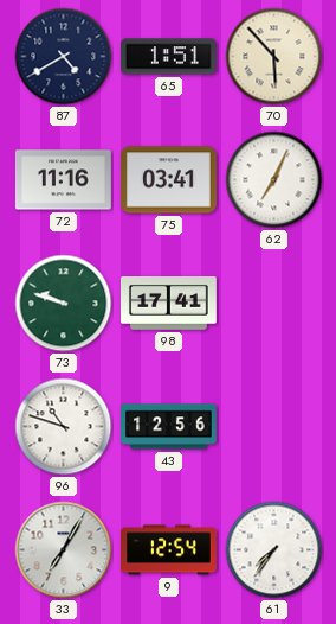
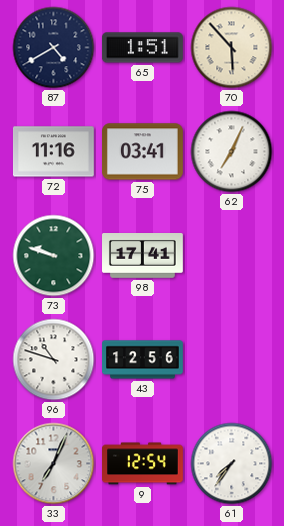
33: 7:05 -> 7:04 (54, 464)
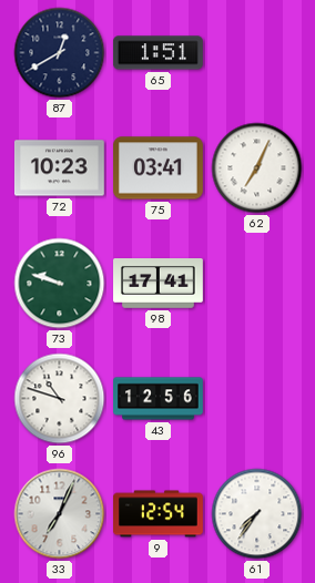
87: 4:40 -> 12:40 (60, 53)
70: 5:53 -> none (232, 48)
72: 11:16 -> 10:23 (59, 168)
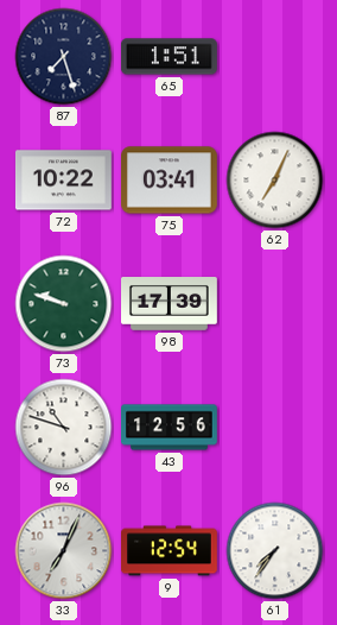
87: 12:40 -> 7:27 (64, 57)
72: 10:23 -> 10:22 (63, 181)
98: 17:41 -> 17:39 (170, 304)
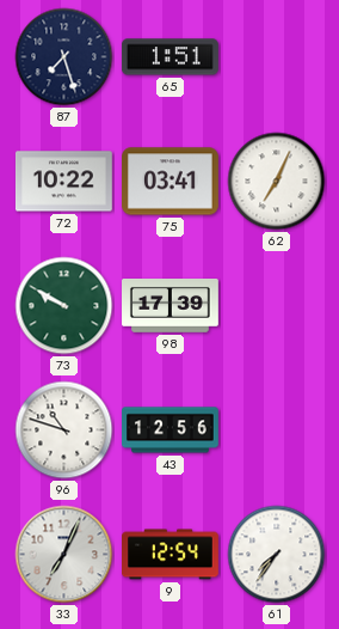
73: 9:48 -> 9:50 (64, 306)
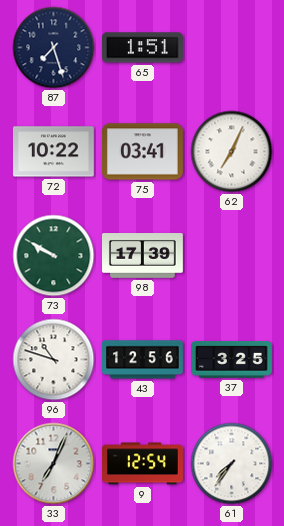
37: none -> 3:25 (232, 360)
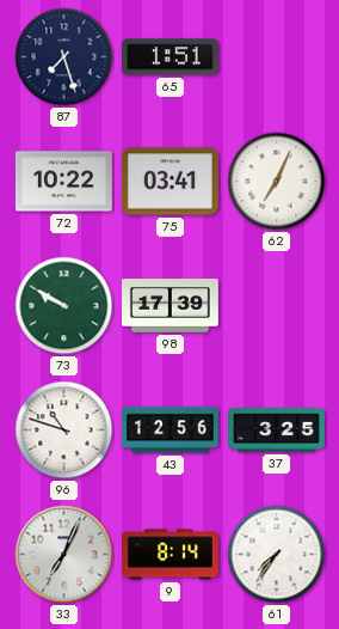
9: 12:54 -> 8:14 (171, 555)
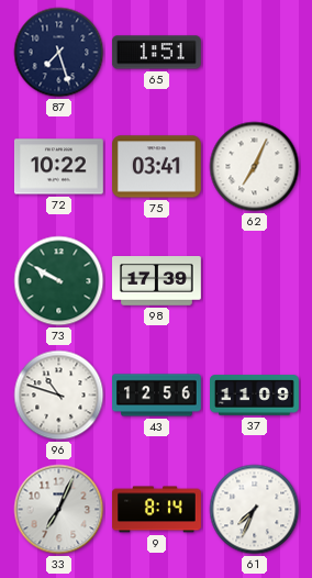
37: 3:25 -> 11:09 (255, 396)
61: 7:36 -> 7:34 (255, 510)
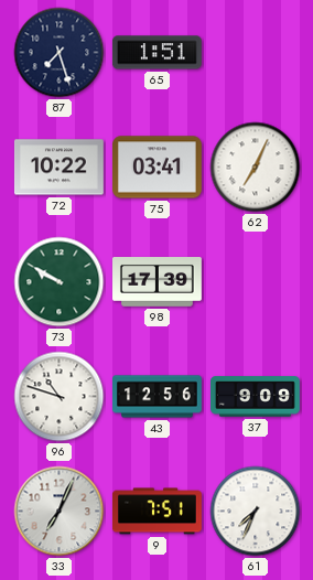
37: 11:09 -> 9:09 (256, 397)
9: 8:14 -> 7:51 (158, 512)
